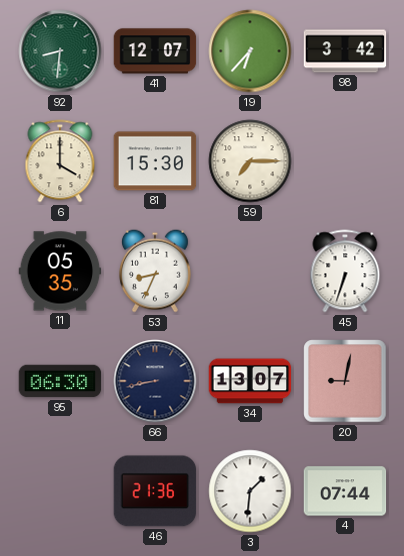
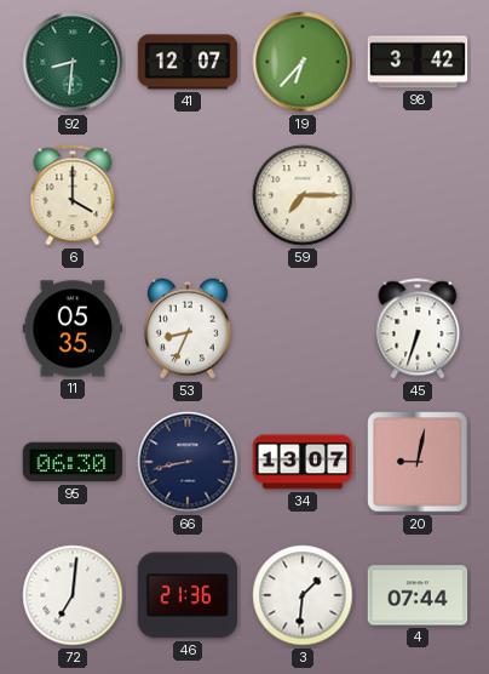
81: 15:30 -> none (155, 161)
72: none -> 7:01 (73, 595)
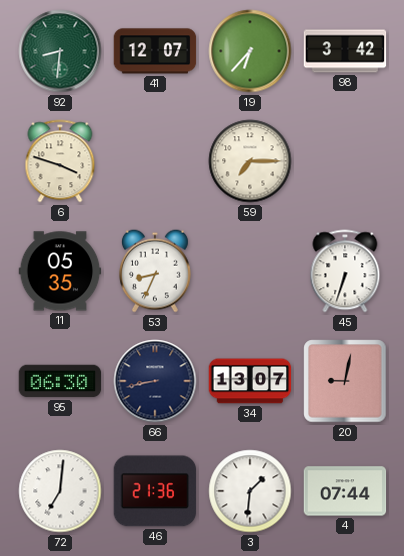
6: 4:00 -> 3:48 (60, 161)
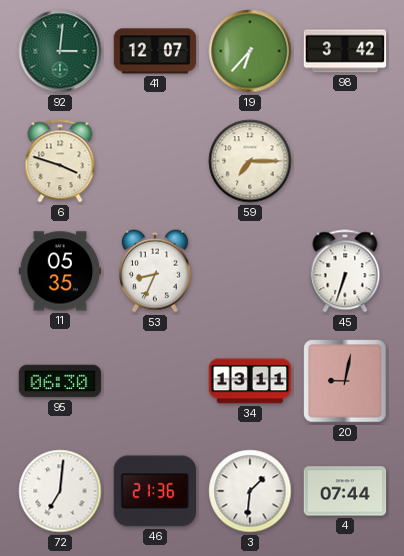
92: 8:31 -> 3:01 (60, 51)
66: 8:43 -> none (155, 381)
34: 13:07 -> 13:11 (250, 381)
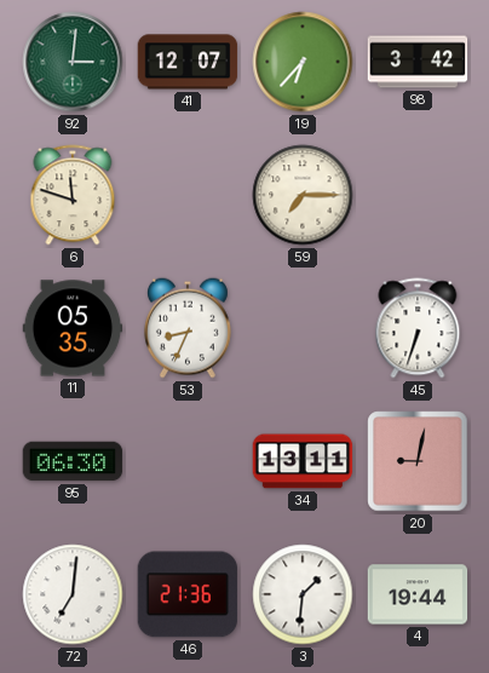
6: 3:48 -> 11:48 (73, 195)
4: 07:44 -> 19:44 (418, 594)
